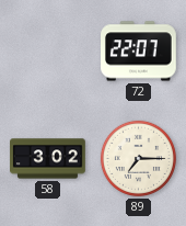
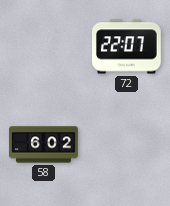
58: 3:02 -> 6:02 (44, 145)
89: 7:15 -> none (138, 158)
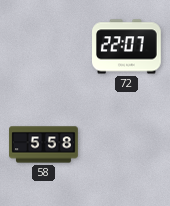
58: 6:02 -> 5:58 (44, 145)
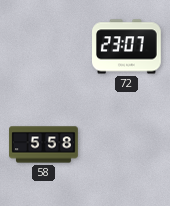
72: 22:07 -> 23:07 (127, 47)
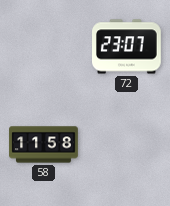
58: 5:58 -> 11:58 (44, 145)
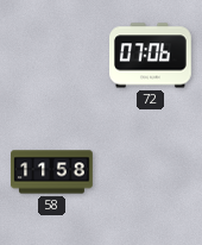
72: 23:07 -> 07:06 (151, 56)
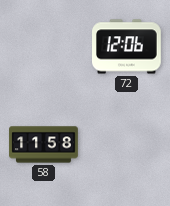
72: 07:06 -> 12:06 (127, 47)
